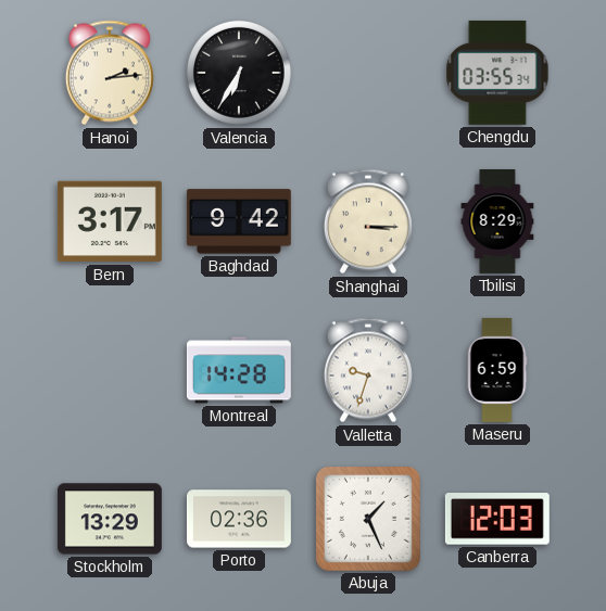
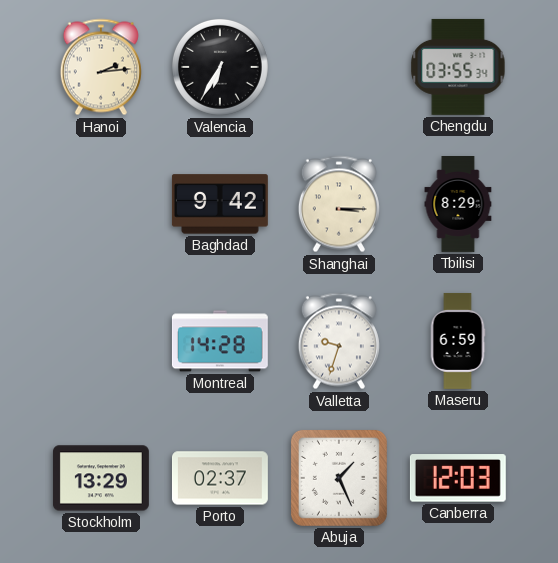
Bern: 3:17 -> none (110, 221)
Porto: 02:36 -> 02:37 (220, 478)
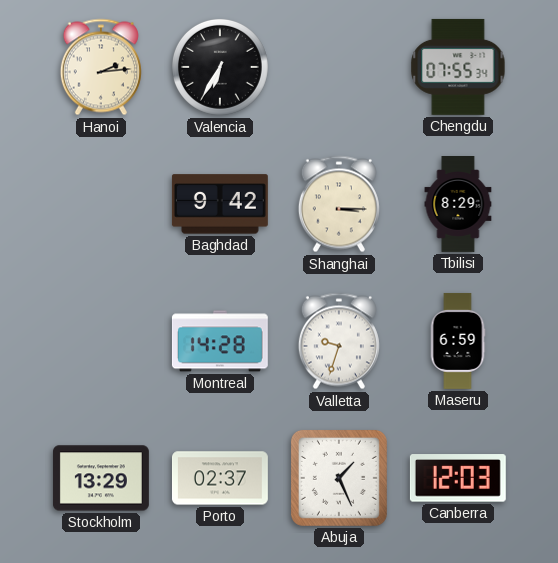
Chengdu: 03:55 -> 07:55 (458, 67)
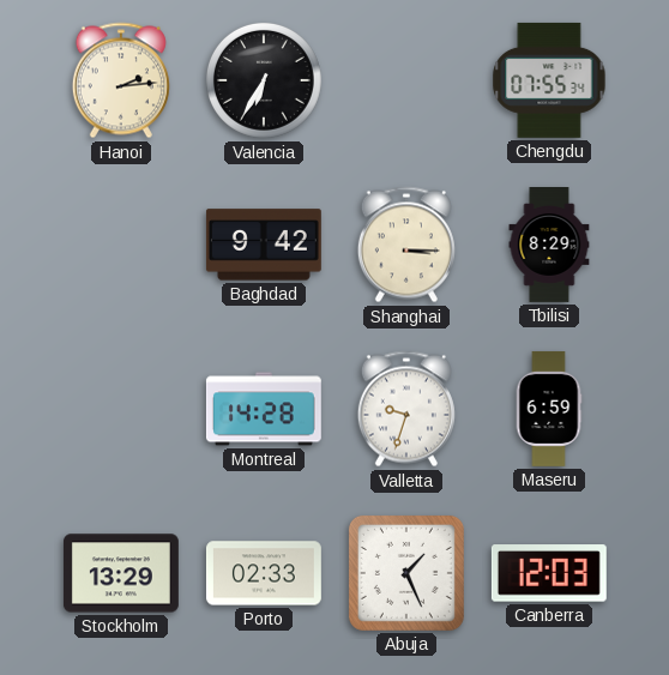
Porto: 02:37 -> 02:33 (264, 573)
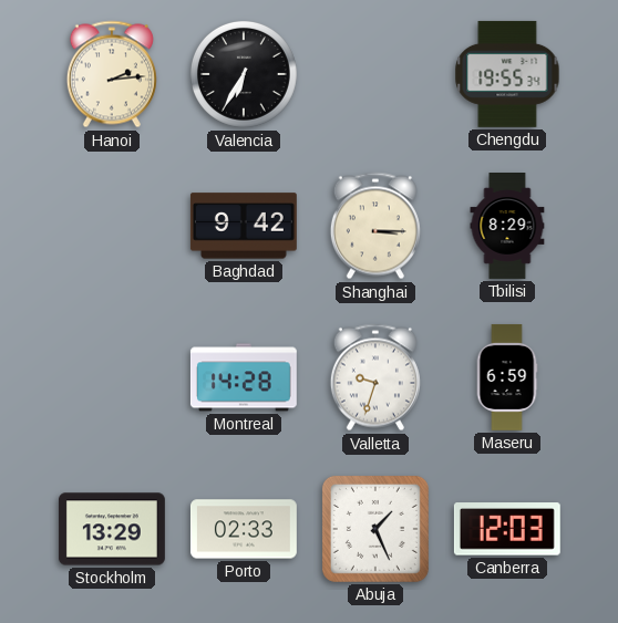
Chengdu: 07:55 -> 19:55 (507, 74)
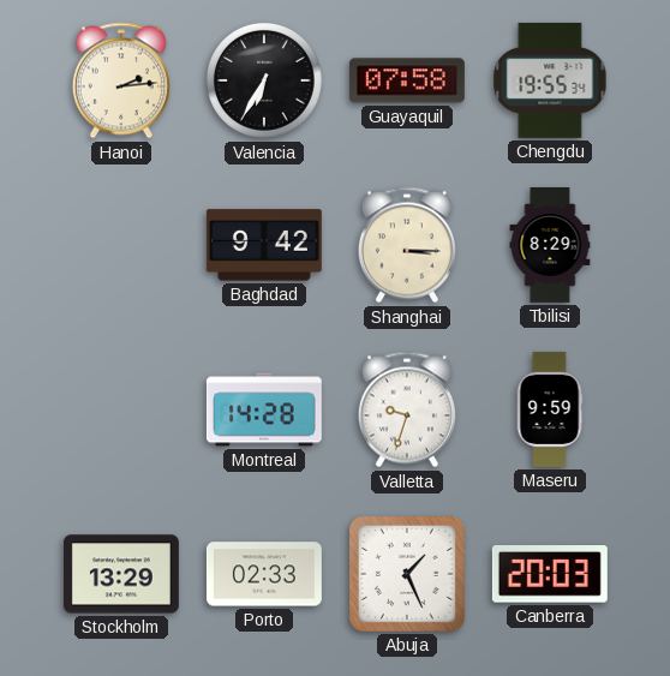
Guayaquil: none -> 07:58 (407, 80)
Maseru: 6:59 -> 9:59 (550, 409)
Canberra: 12:03 -> 20:03 (550, 574)
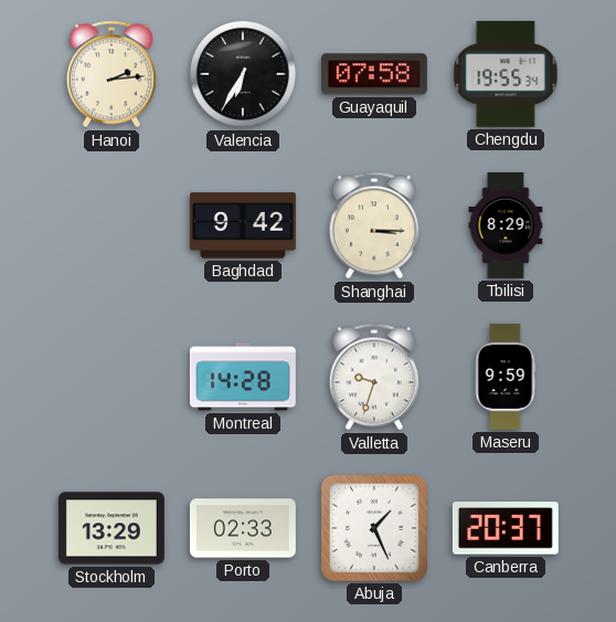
Canberra: 20:03 -> 20:37 (506, 528)
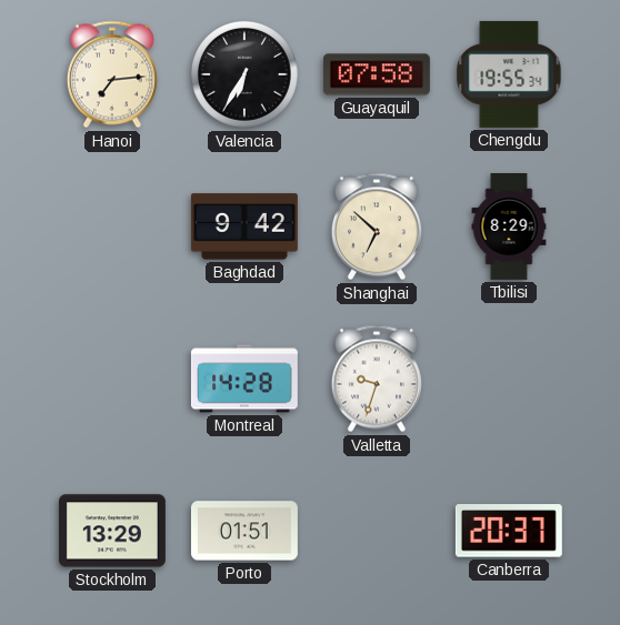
Hanoi: 2:14 -> 7:14 (112, 74)
Shanghai: 3:15 -> 6:52 (377, 226)
Maseru: 9:59 -> none (506, 377)
Porto: 02:33 -> 01:51 (244, 531)
Abuja: 1:26 -> none (374, 528)
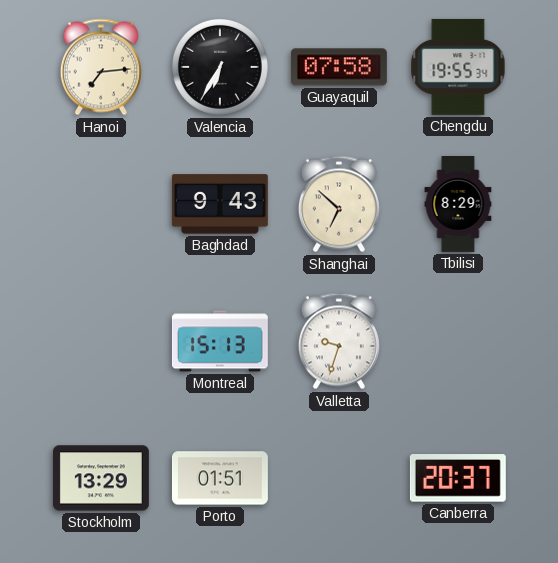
Baghdad: 9:42 -> 9:43 (220, 204)
Montreal: 14:28 -> 15:13 (220, 341)
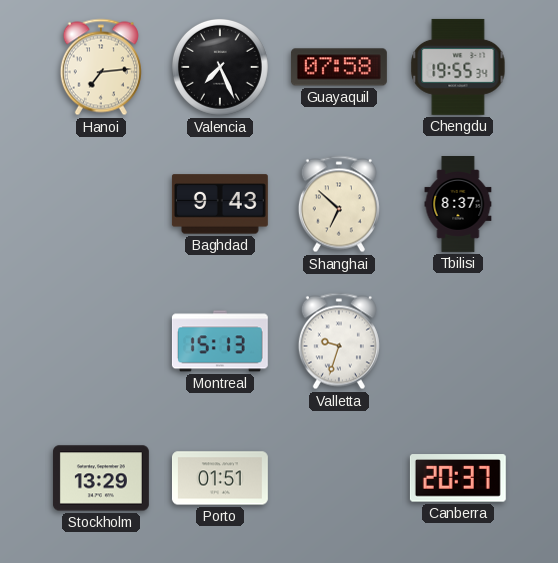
Valencia: 6:35 -> 7:26 (220, 67)
Tbilisi: 8:29 -> 8:37 (458, 205)
